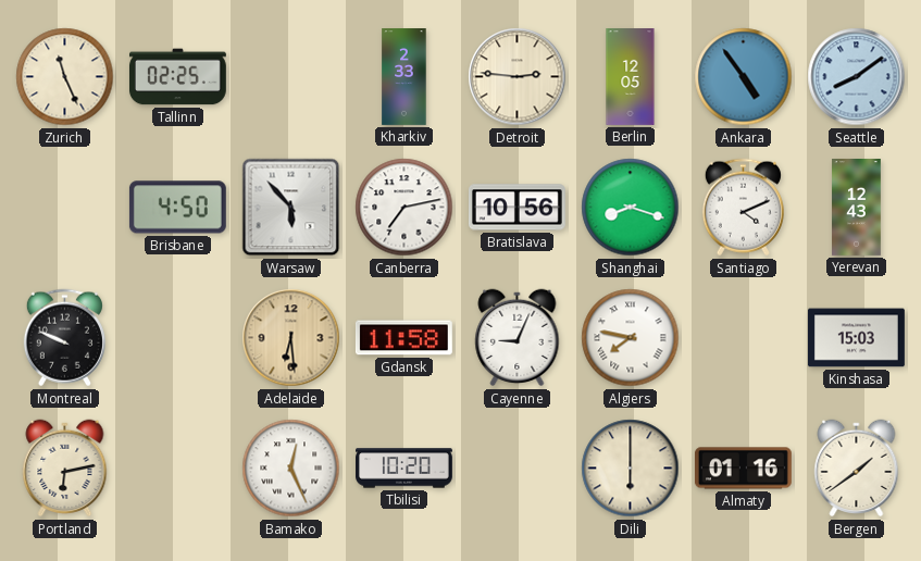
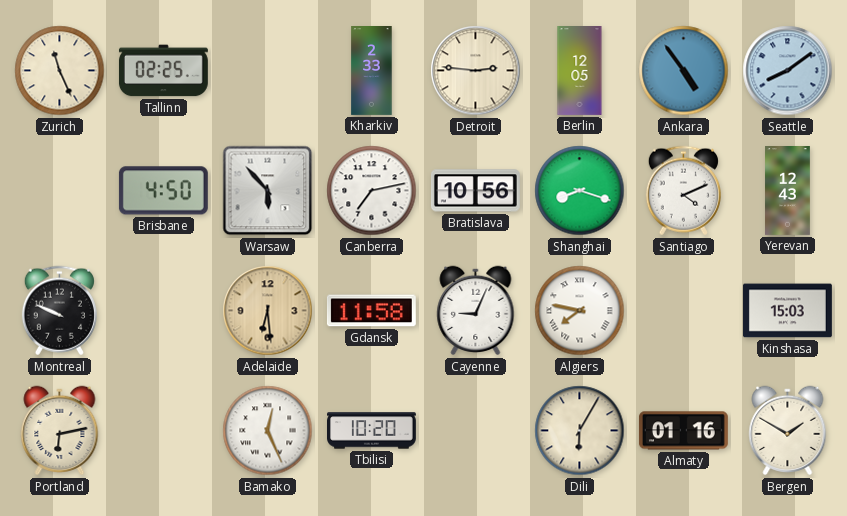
Dili: 6:00 -> 6:05 (580, 431)
Bergen: 1:39 -> 1:50 (788, 431)
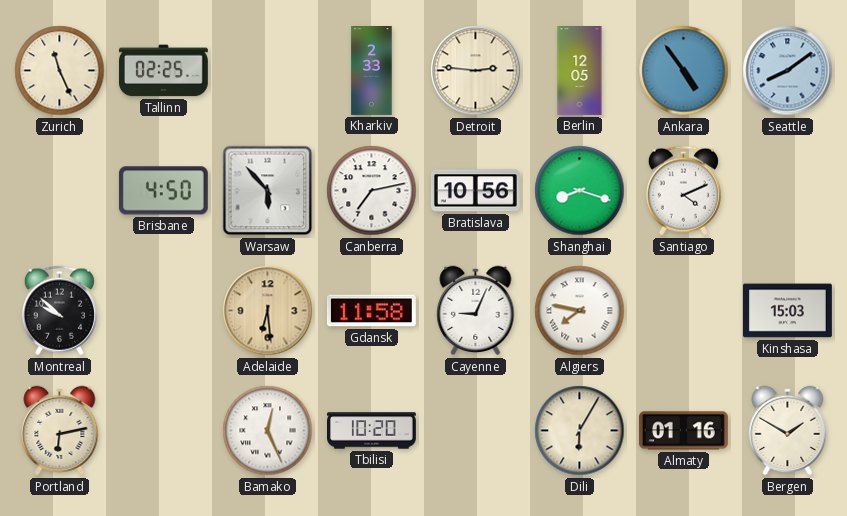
Yerevan: 12:43 -> none (788, 191)
Montreal: 9:49 -> 9:52 (59, 311)
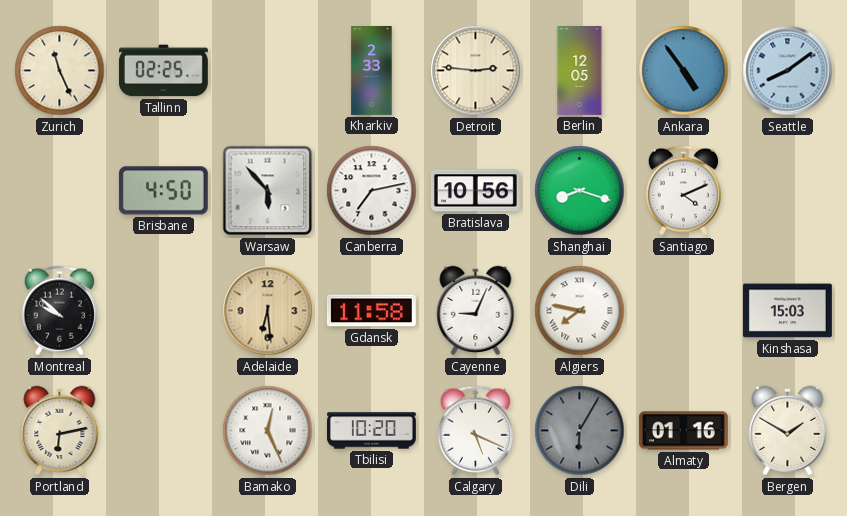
Calgary: none -> 5:19 (475, 431)
Dili dial: cream -> grey (580, 431)
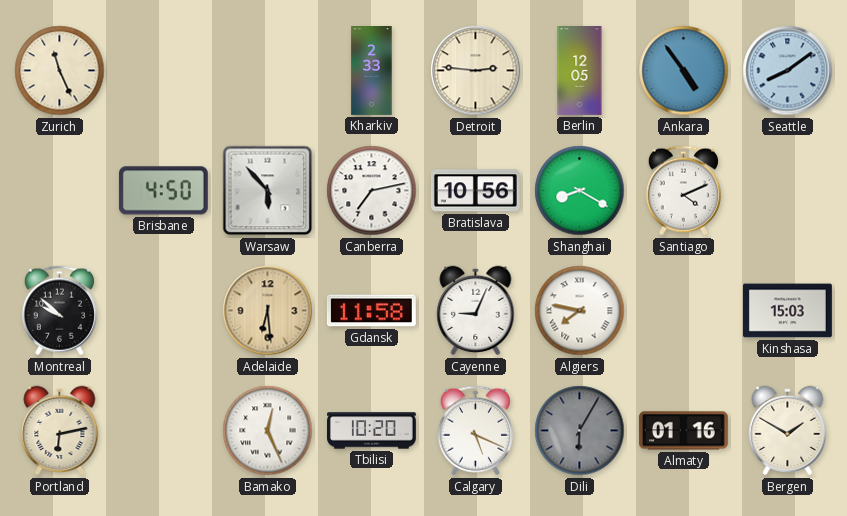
Tallinn: 02:25 -> none (163, 71)
Shanghai: 8:18 -> 8:20 (580, 191)
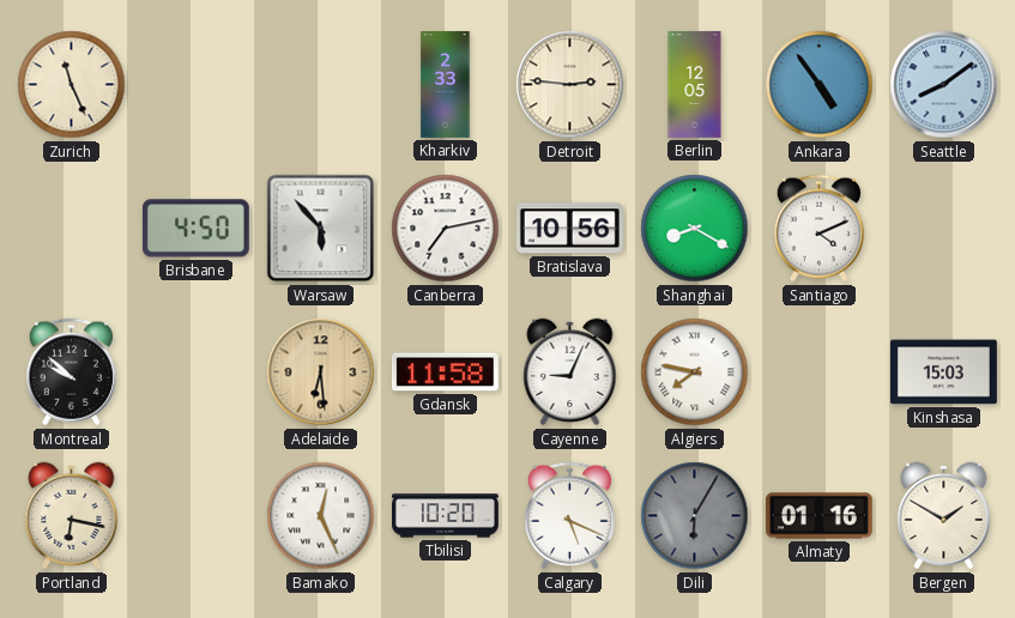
Portland: 6:13 -> 6:17 (72, 516)
